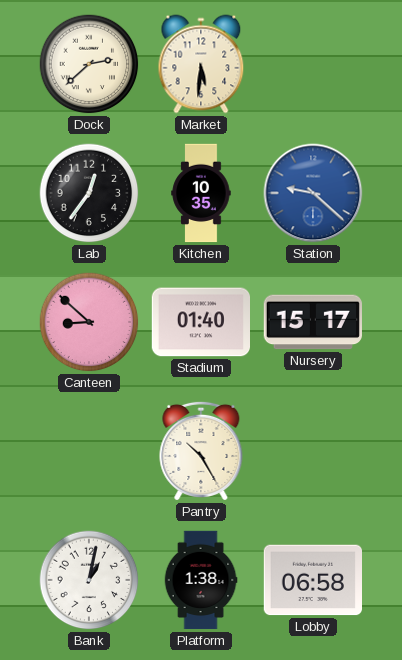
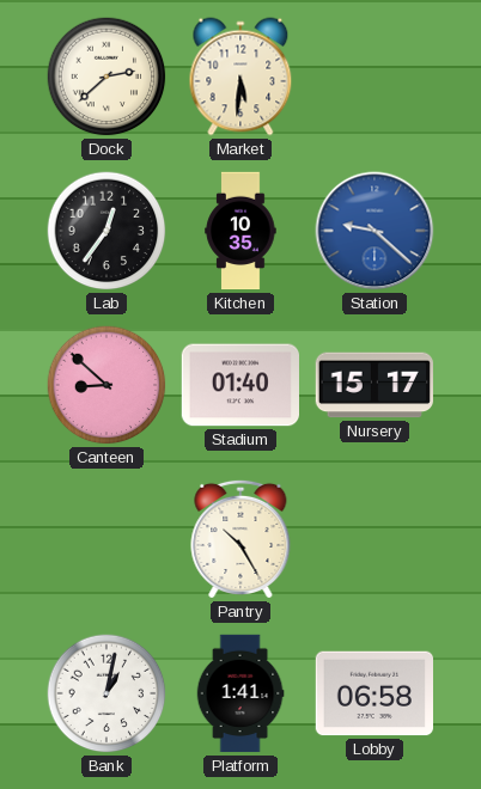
Platform: 1:38 -> 1:41 (240, 693)
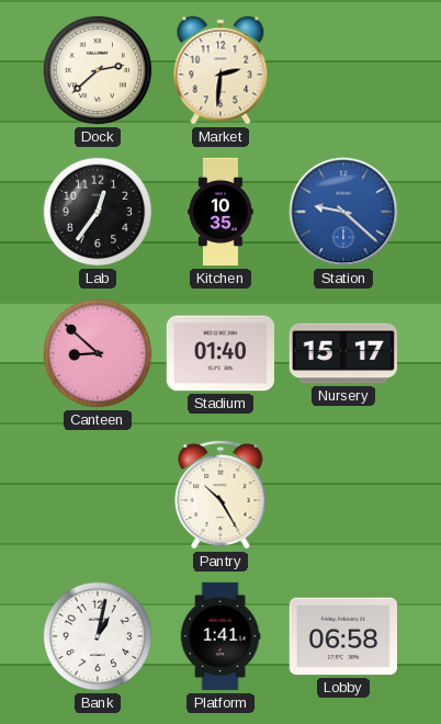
Market: 5:31 -> 2:31 (220, 70)
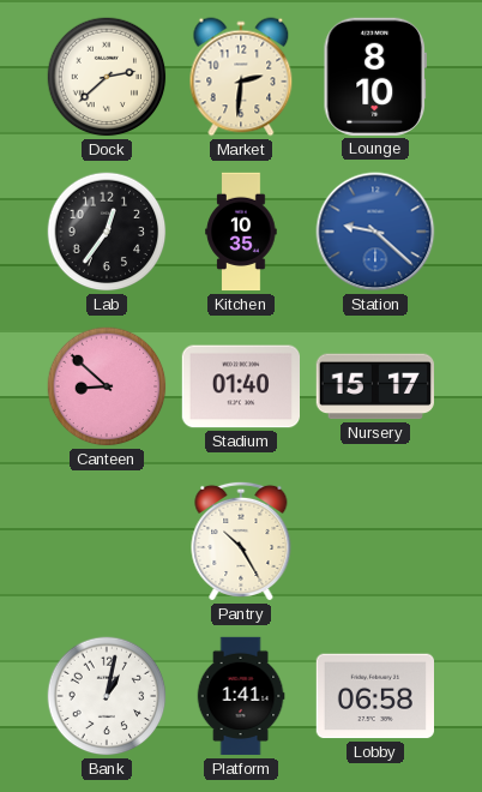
Lounge: none -> 8:10 (375, 77)
